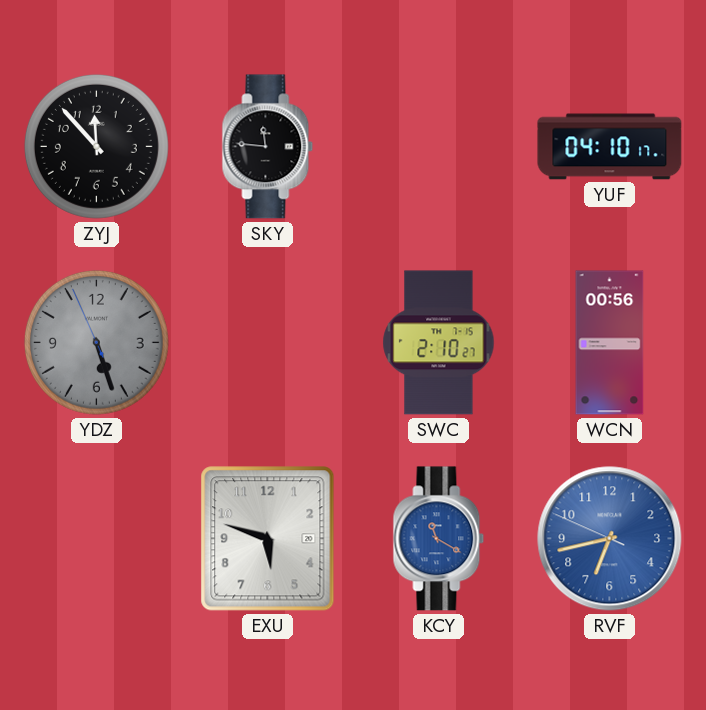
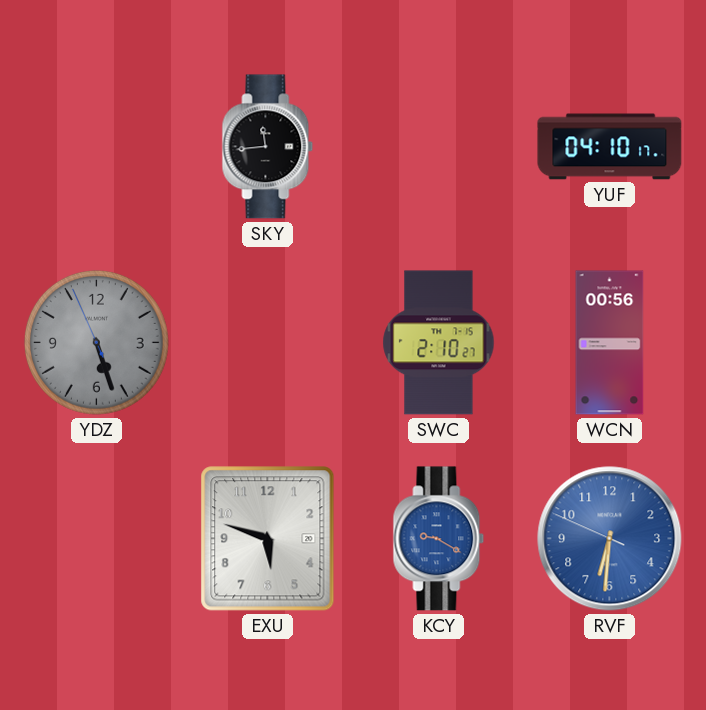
ZYJ: 11:53 -> none (96, 146)
SKY: 11:46 -> 11:44 (268, 147)
KCY: 11:20 -> 9:20 (439, 539)
RVF: 6:42 -> 6:30 (610, 539)
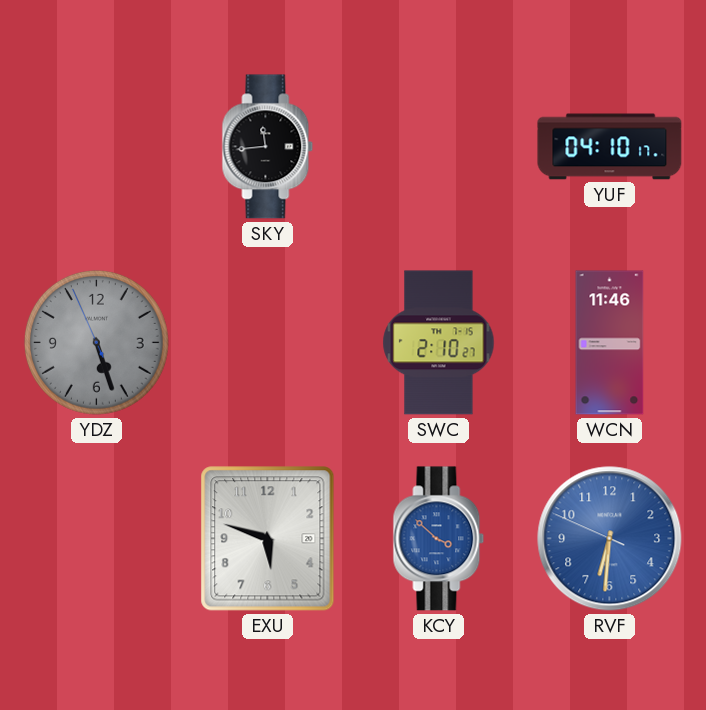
WCN: 00:56 -> 11:46 (610, 343)
KCY: 9:20 -> 3:52 (439, 539)
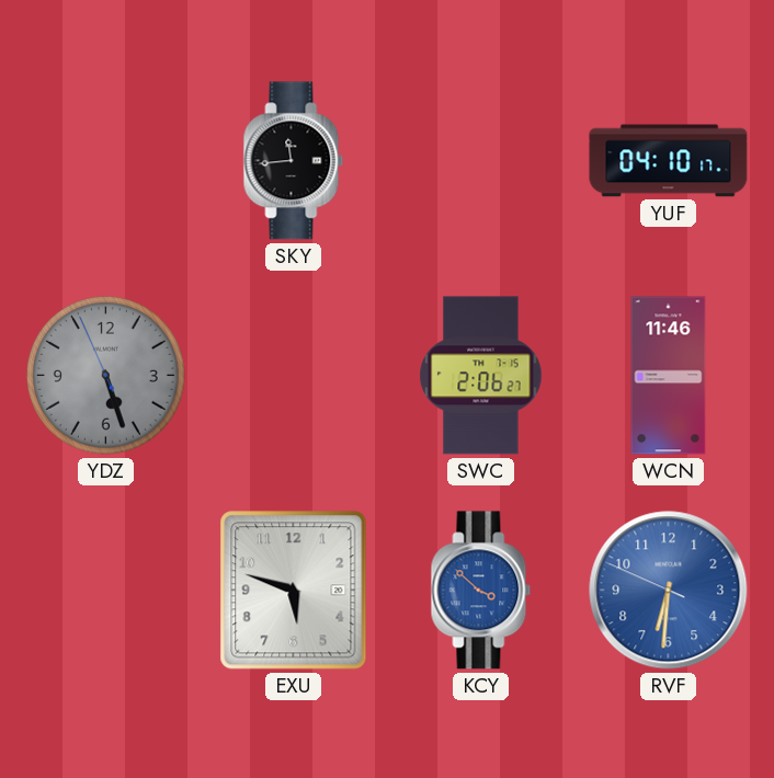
SWC: 2:10 -> 2:06 (481, 376)
